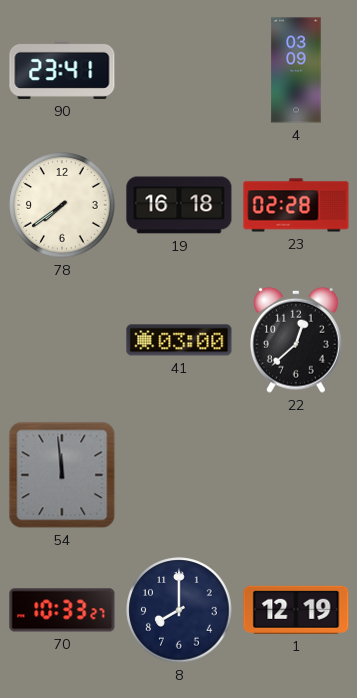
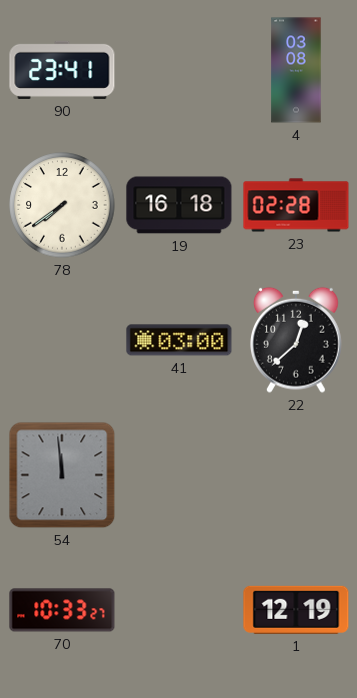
4: 03:09 -> 03:08 (296, 70)
8: 8:00 -> none (179, 610)
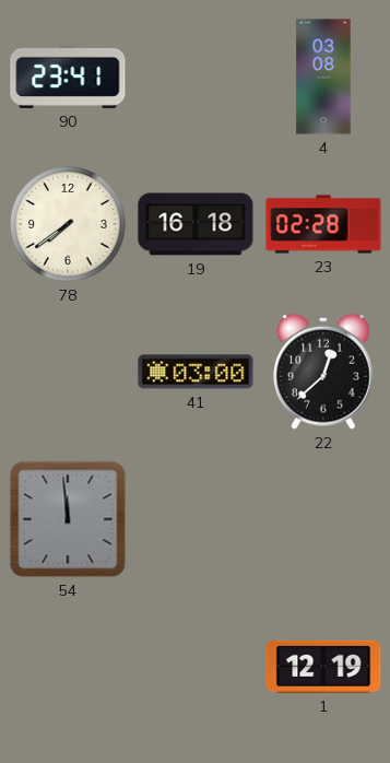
70: 10:33 -> none (62, 610)
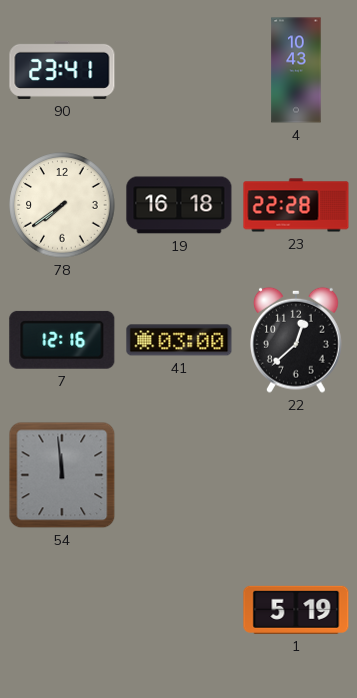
4: 03:08 -> 10:43 (296, 70)
23: 02:28 -> 22:28 (296, 205)
7: none -> 12:16 (62, 340)
1: 12:19 -> 5:19 (296, 610)
